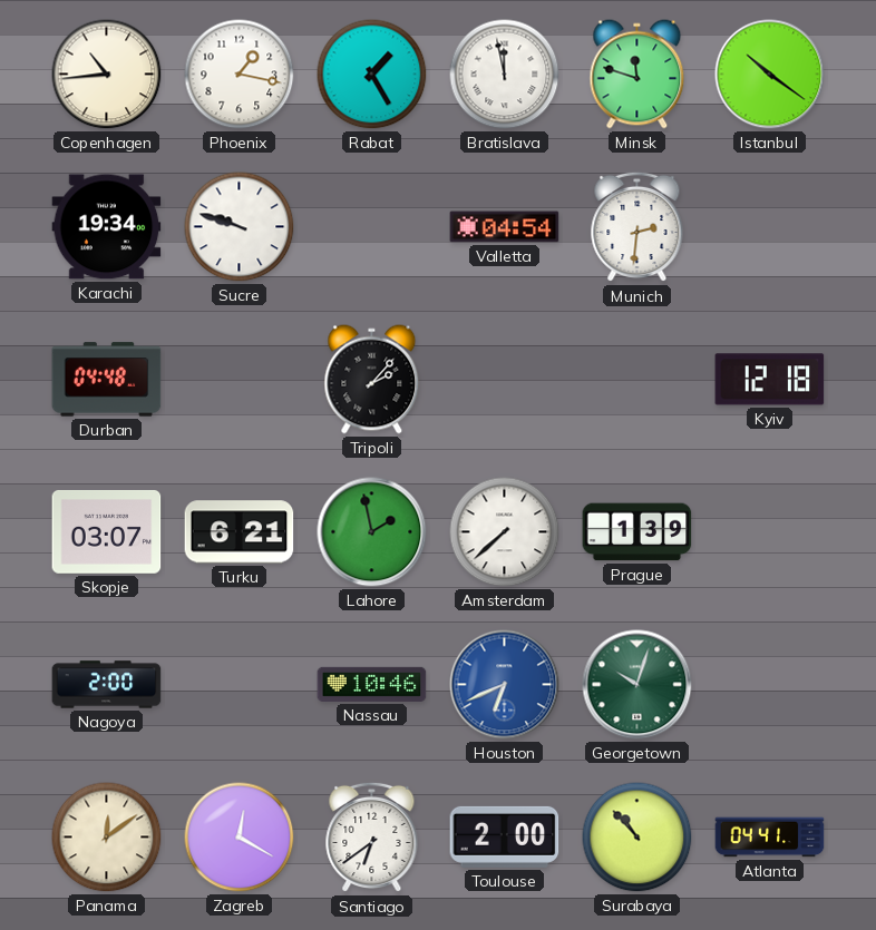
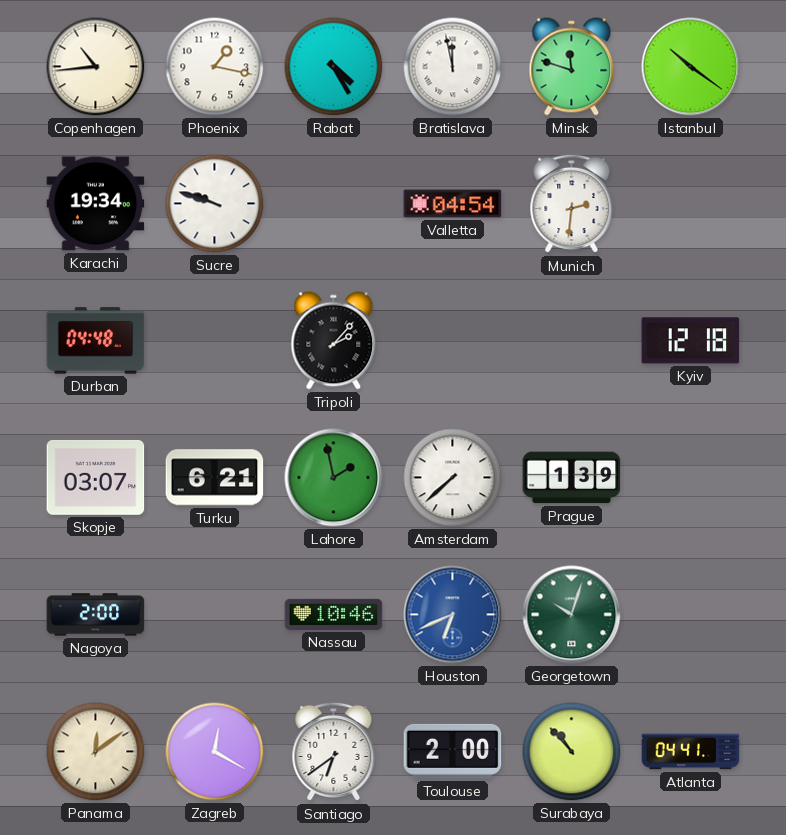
Rabat: 1:25 -> 4:25 (334, 67)
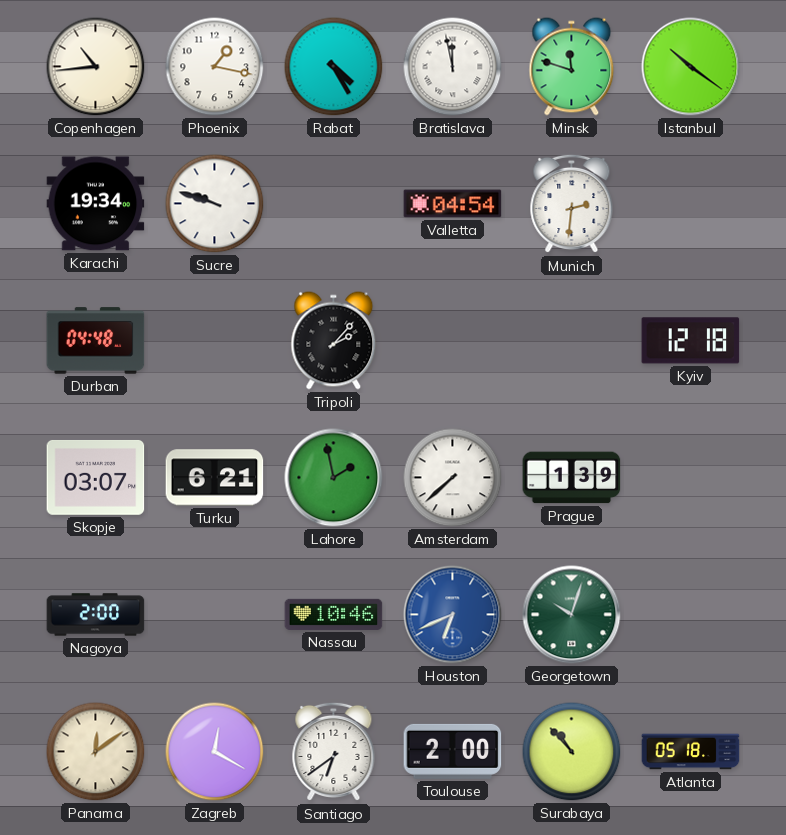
Atlanta: 04:41 -> 05:18 (691, 752)
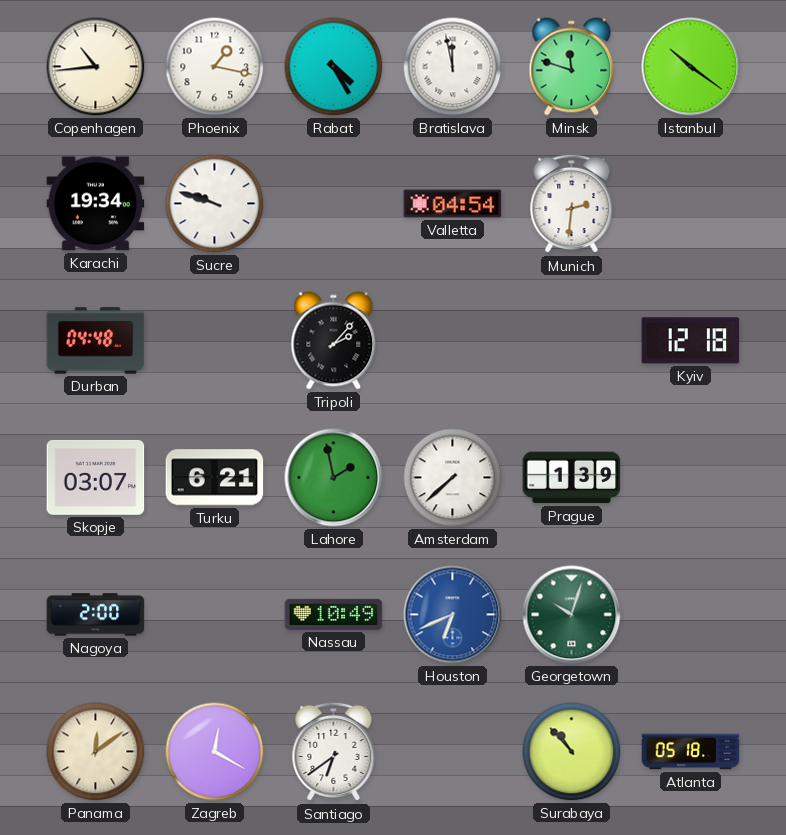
Nassau: 10:46 -> 10:49 (334, 614)
Toulouse: 2:00 -> none (453, 751)
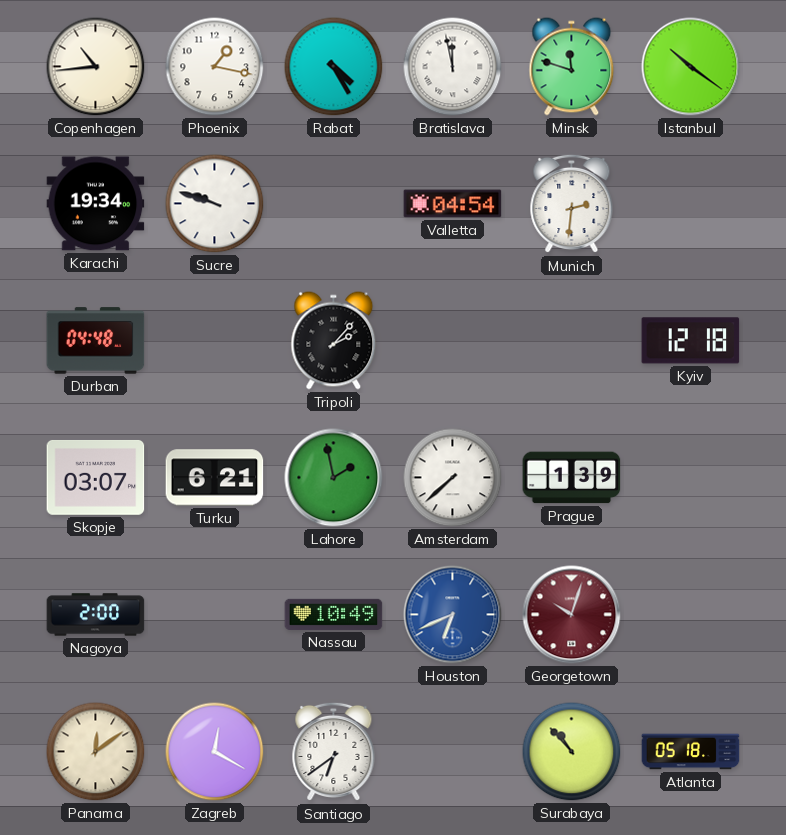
Georgetown dial: green -> burgundy (572, 615)
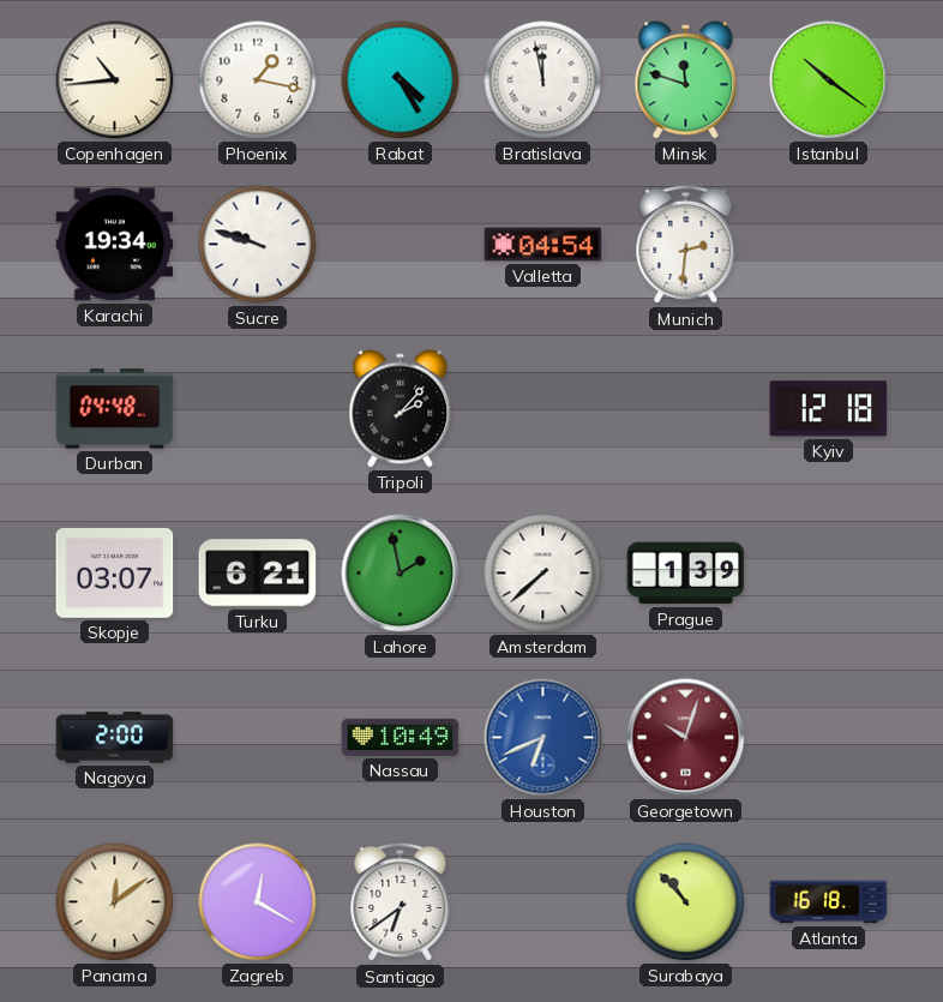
Atlanta: 05:18 -> 16:18 (829, 902)
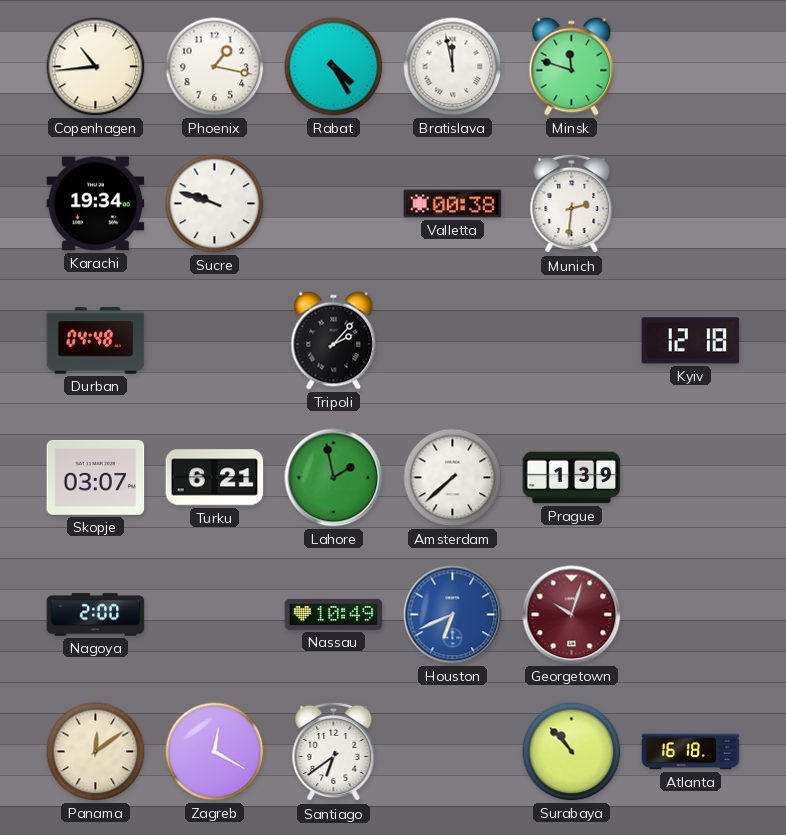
Istanbul: 10:21 -> none (829, 80)
Valletta: 04:54 -> 00:38 (453, 204)
